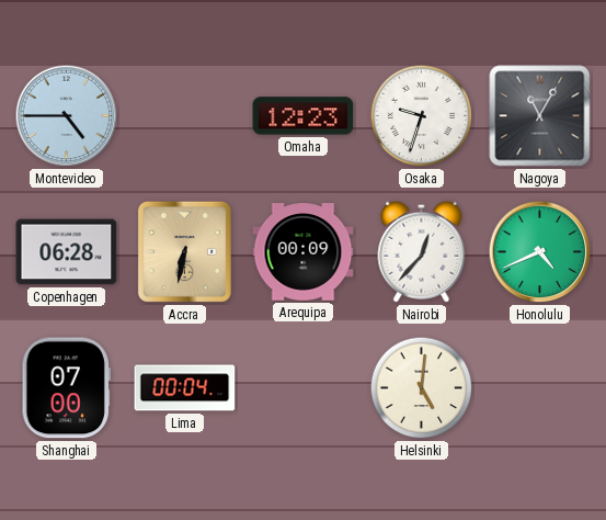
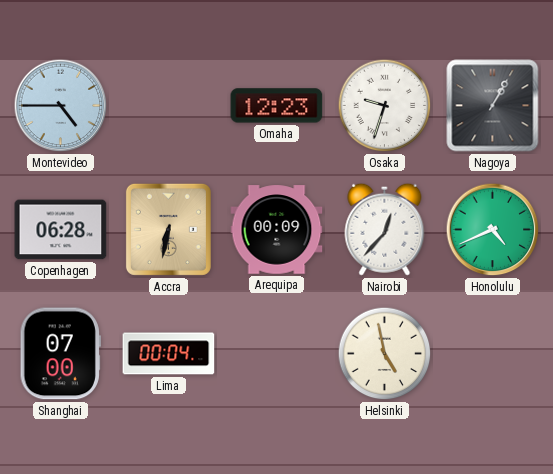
Nagoya: 11:05 -> 1:05 (493, 106)
Helsinki: 5:01 -> 4:58 (385, 354)
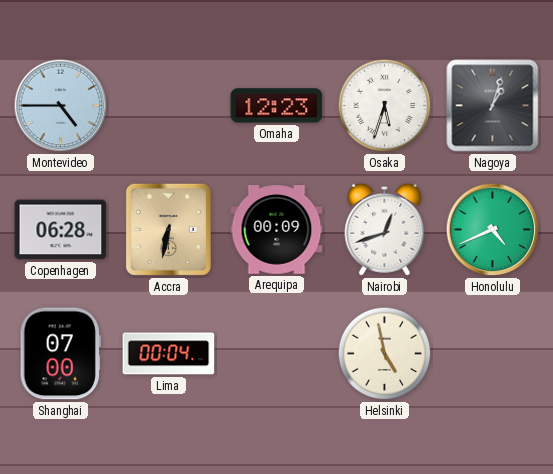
Osaka: 9:33 -> 5:33 (385, 106)
Nagoya: 1:05 -> 1:03 (493, 106)
Nairobi: 12:37 -> 12:42 (385, 229)
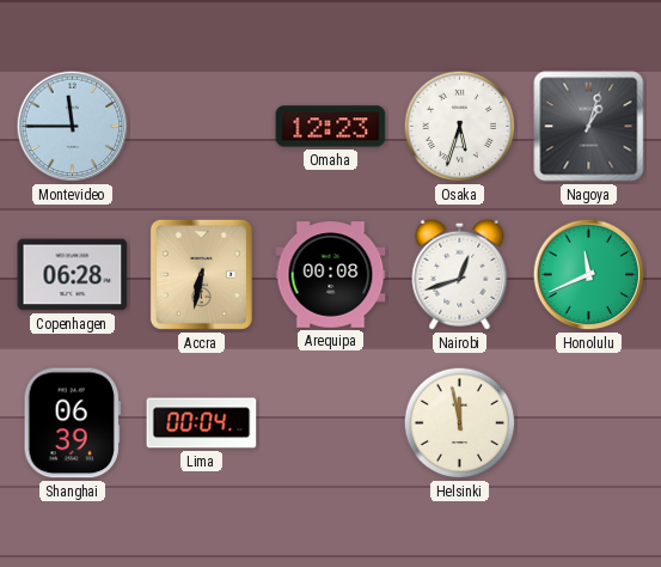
Montevideo: 4:45 -> 11:45 (73, 127)
Arequipa: 00:09 -> 00:08 (331, 275)
Honolulu: 4:41 -> 11:41 (589, 275)
Shanghai: 07:00 -> 06:39 (72, 423)
Helsinki: 4:58 -> 11:58 (460, 423)
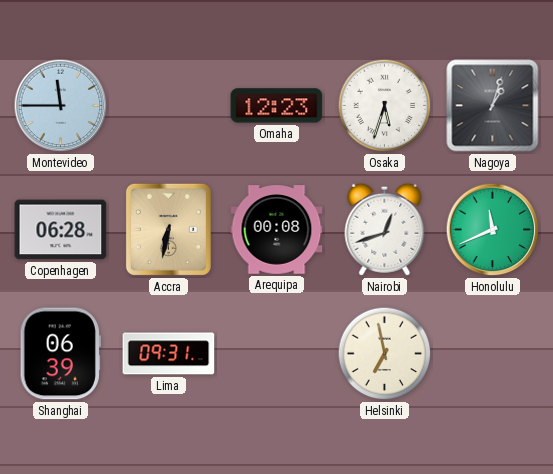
Lima: 00:04 -> 09:31 (169, 354)
Helsinki: 11:58 -> 6:58 (385, 354)
